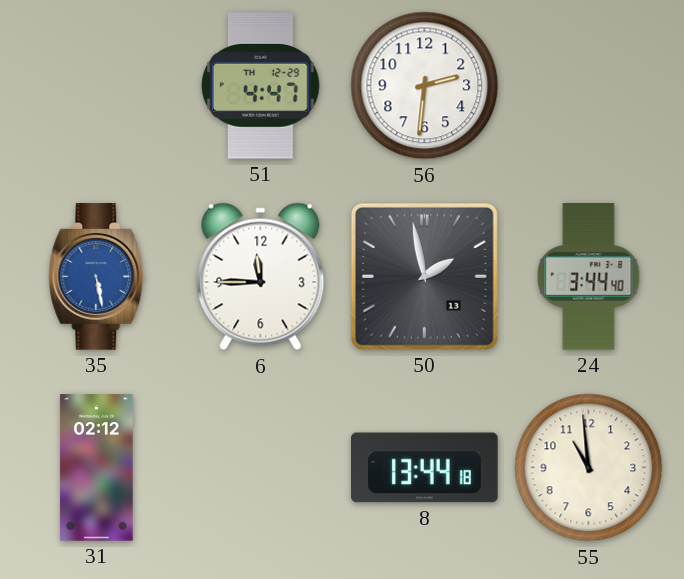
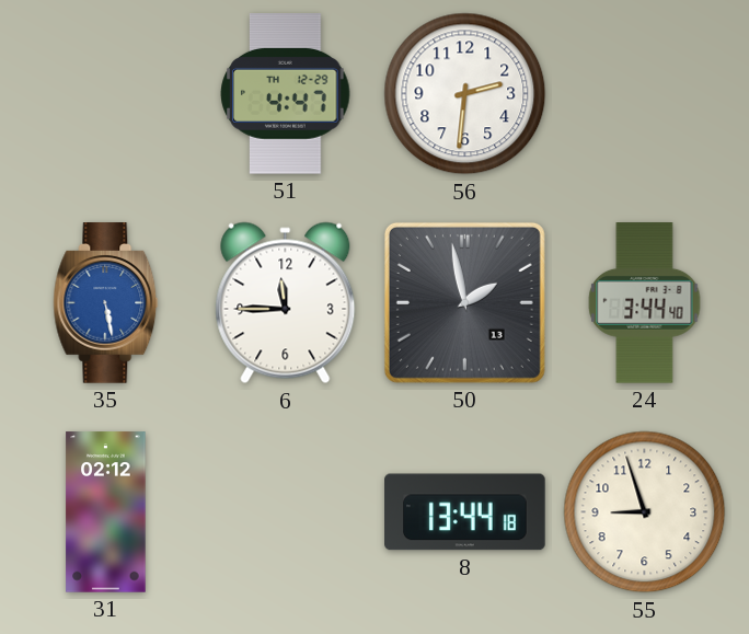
55: 10:59 -> 8:57 (645, 512)
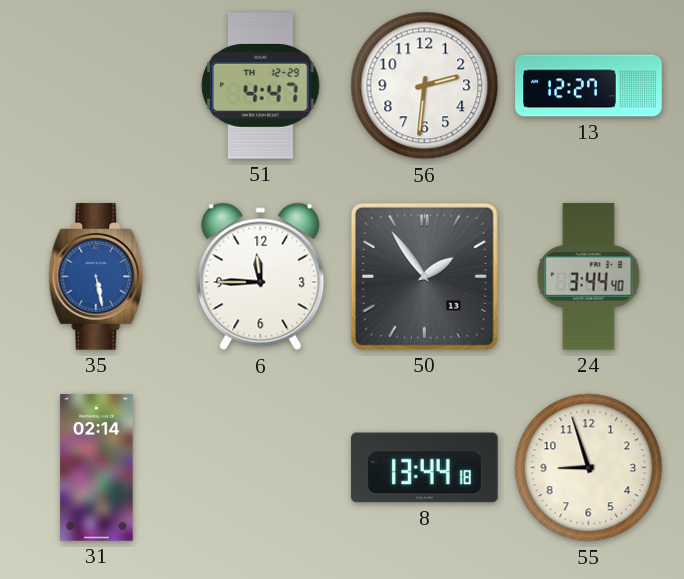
13: none -> 12:27 (589, 86)
50: 1:58 -> 1:54 (424, 276)
31: 02:12 -> 02:14 (97, 468)
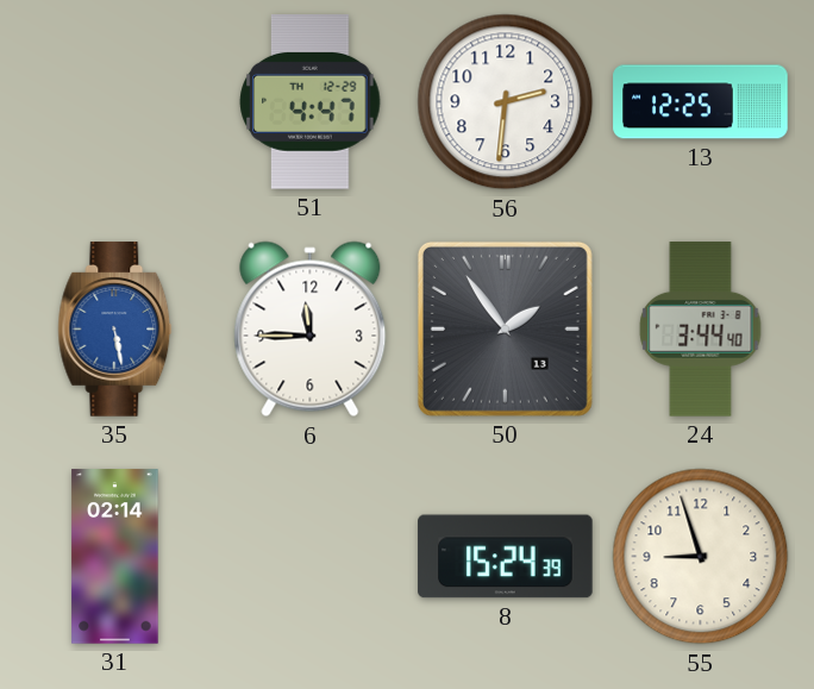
13: 12:27 -> 12:25 (701, 102)
8: 13:44 -> 15:24 (506, 557)
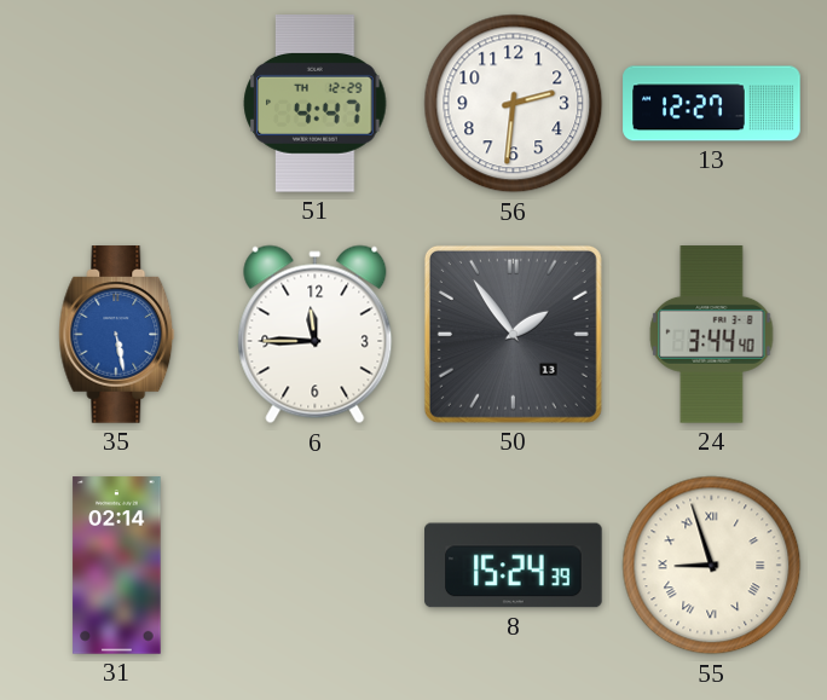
13: 12:25 -> 12:27 (712, 104)
55 numerals: Arabic -> Roman (712, 566)
